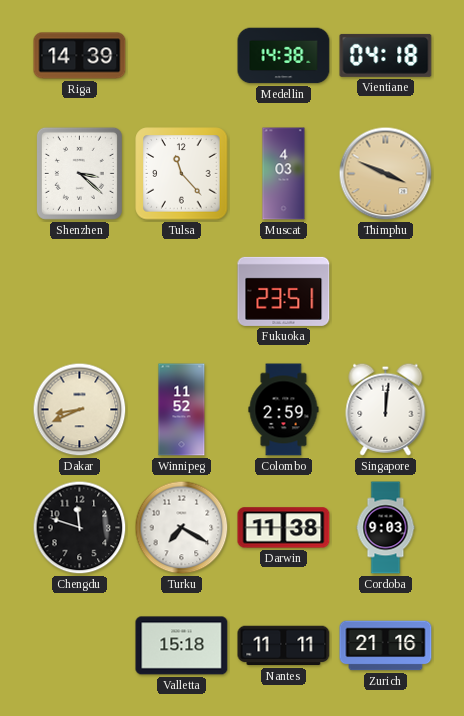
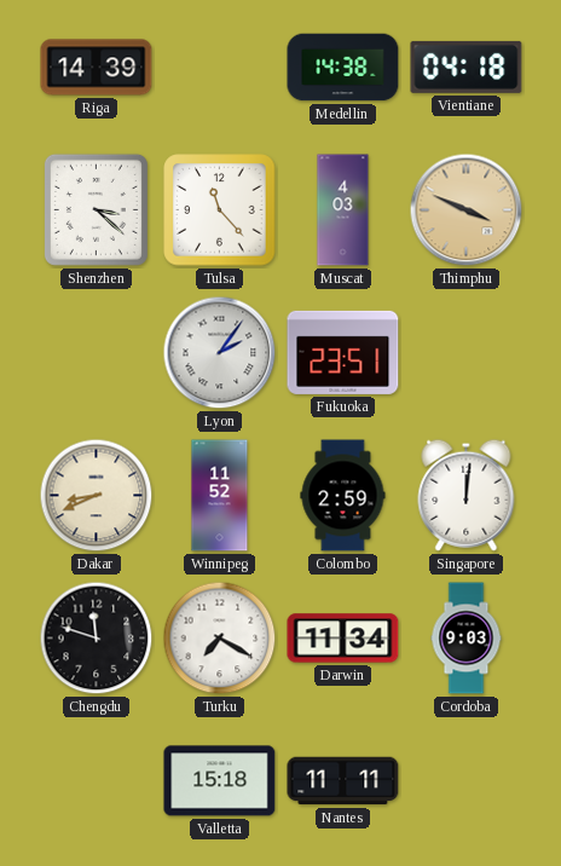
Lyon: none -> 2:06 (220, 353)
Darwin: 11:38 -> 11:34 (343, 639)
Zurich: 21:16 -> none (386, 646)
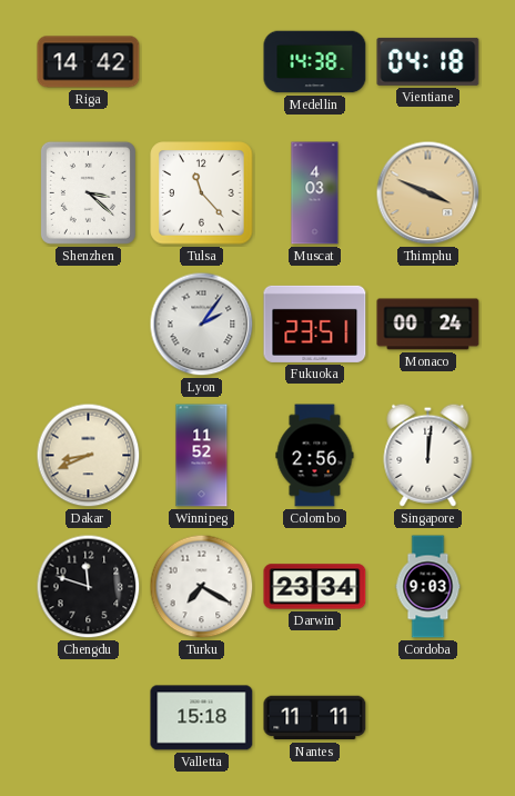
Riga: 14:39 -> 14:42 (89, 62)
Monaco: none -> 00:24 (428, 325)
Colombo: 2:59 -> 2:56 (315, 456)
Darwin: 11:34 -> 23:34 (315, 587)
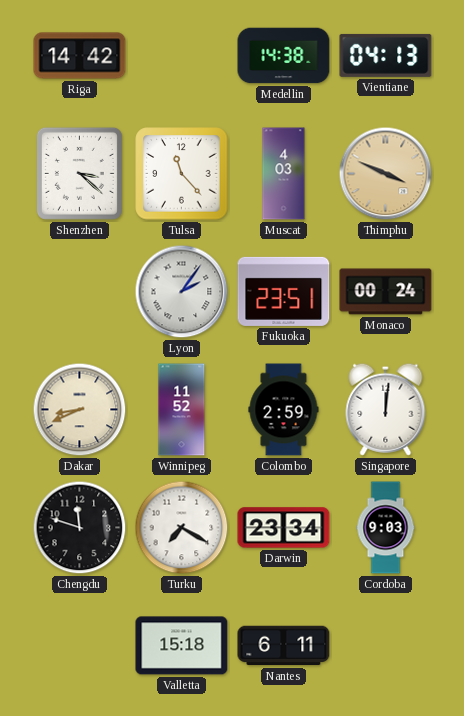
Vientiane: 04:18 -> 04:13 (386, 55)
Colombo: 2:56 -> 2:59 (284, 410)
Nantes: 11:11 -> 6:11 (284, 646)
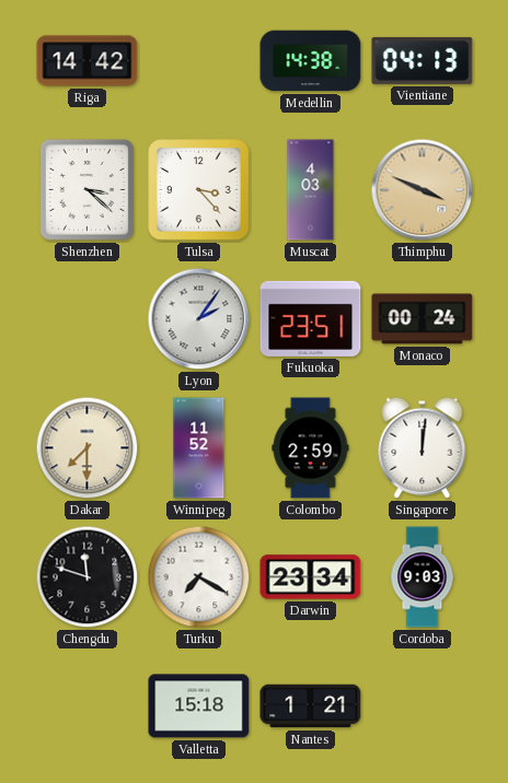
Tulsa: 11:23 -> 3:23 (199, 190)
Dakar: 8:41 -> 7:30 (88, 448)
Nantes: 6:11 -> 1:21 (311, 706)
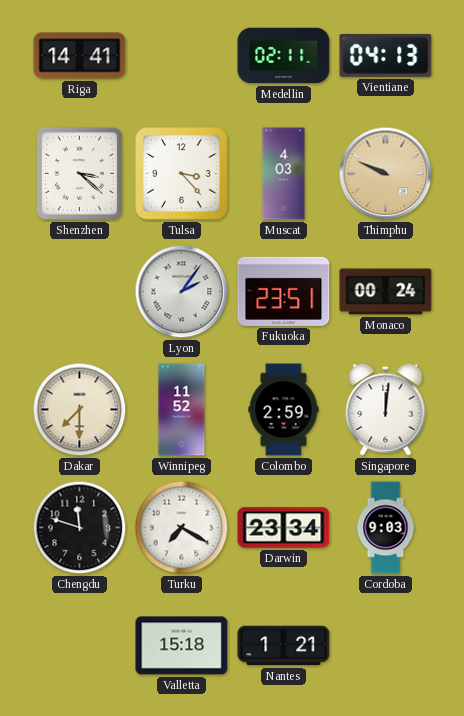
Riga: 14:42 -> 14:41 (80, 56)
Medellin: 14:38 -> 02:11 (284, 56)
Thimphu: 3:49 -> 9:49 (386, 174)
